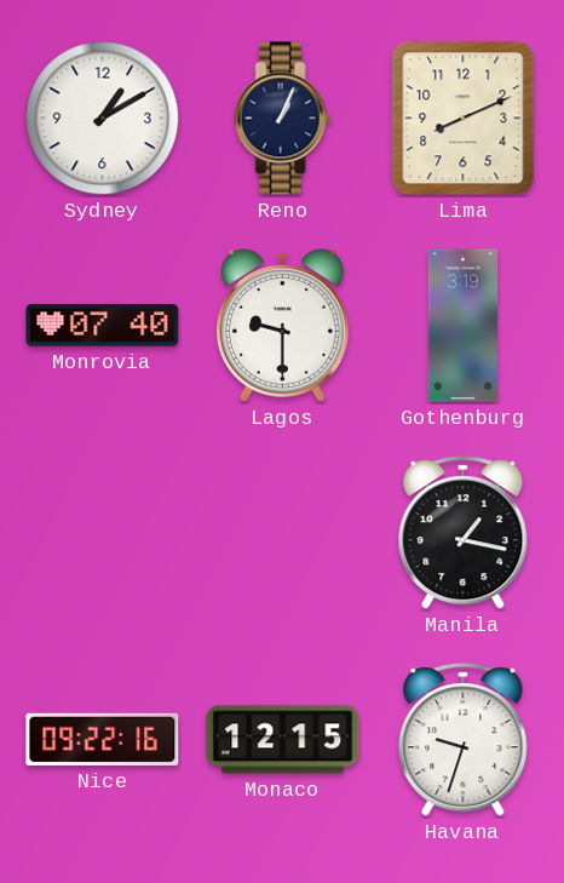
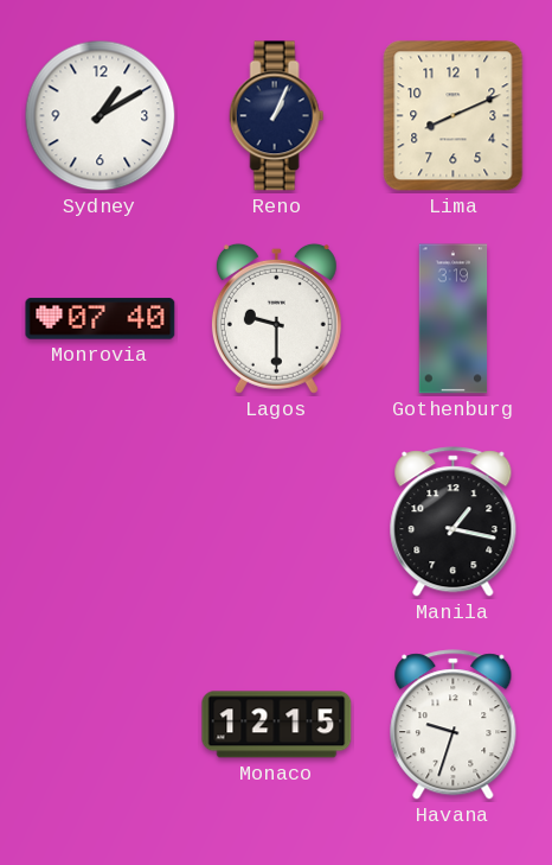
Nice: 09:22 -> none (103, 739)
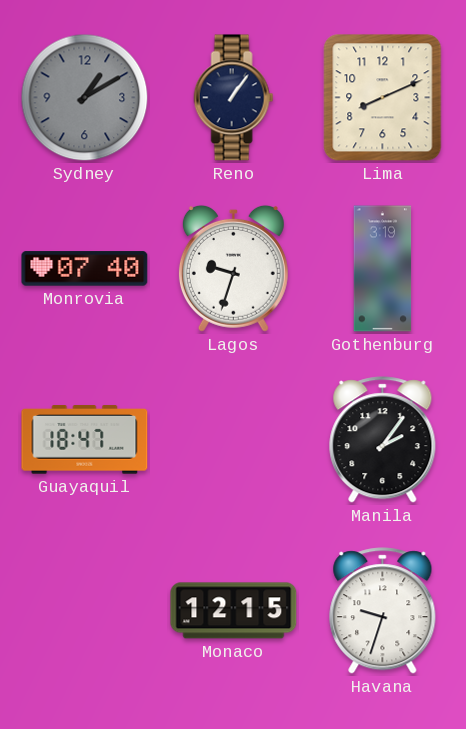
Sydney dial: white -> grey (85, 98)
Reno: 1:04 -> 1:06 (234, 98)
Lagos: 9:30 -> 9:33 (233, 268)
Guayaquil: none -> 18:47 (85, 440)
Manila: 1:17 -> 2:06 (383, 440)
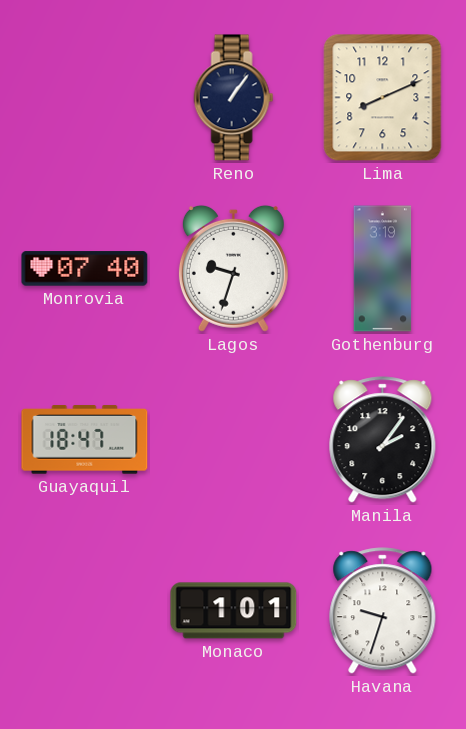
Sydney: 1:10 -> none (85, 98)
Monaco: 12:15 -> 1:01 (234, 611)
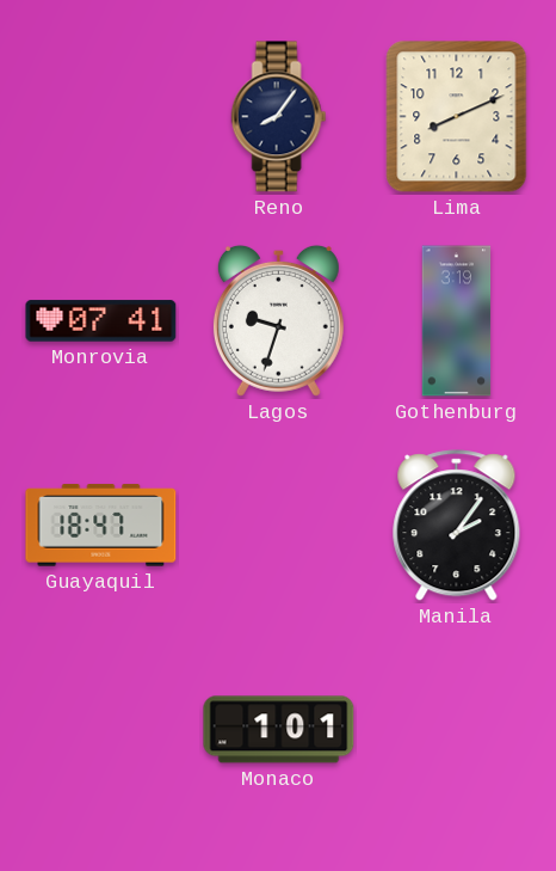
Reno: 1:06 -> 8:06 (279, 117)
Monrovia: 07:40 -> 07:41 (101, 321)
Havana: 9:33 -> none (383, 611)
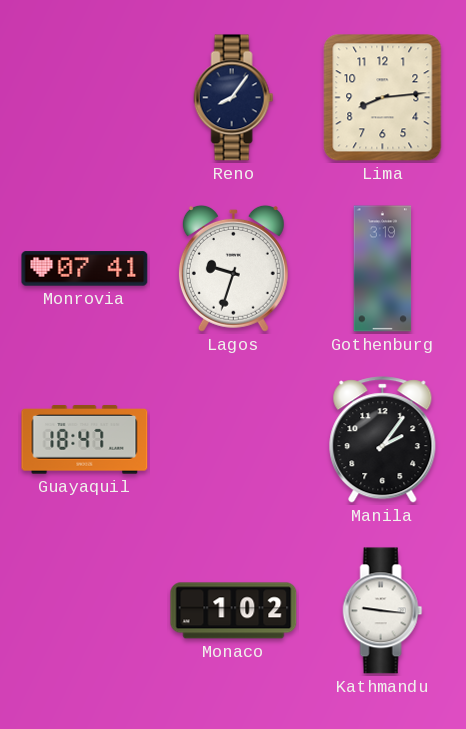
Lima: 8:11 -> 8:14 (383, 98)
Monaco: 1:01 -> 1:02 (234, 611)
Kathmandu: none -> 9:16 (383, 611)
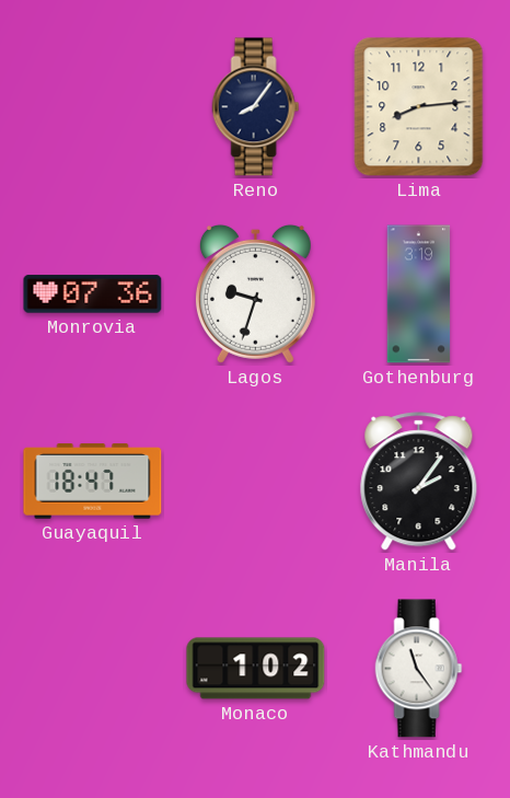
Monrovia: 07:41 -> 07:36 (93, 294)
Kathmandu: 9:16 -> 11:24 (419, 669)
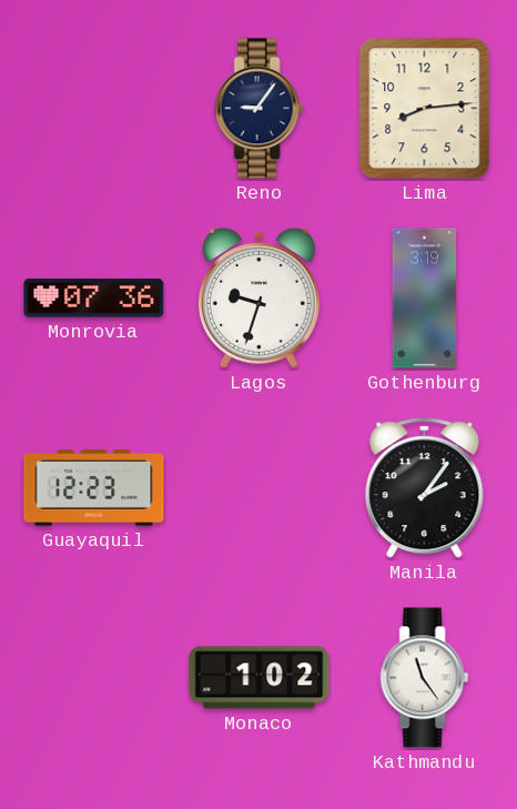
Reno: 8:06 -> 9:06 (260, 109)
Guayaquil: 18:47 -> 12:23 (94, 488)
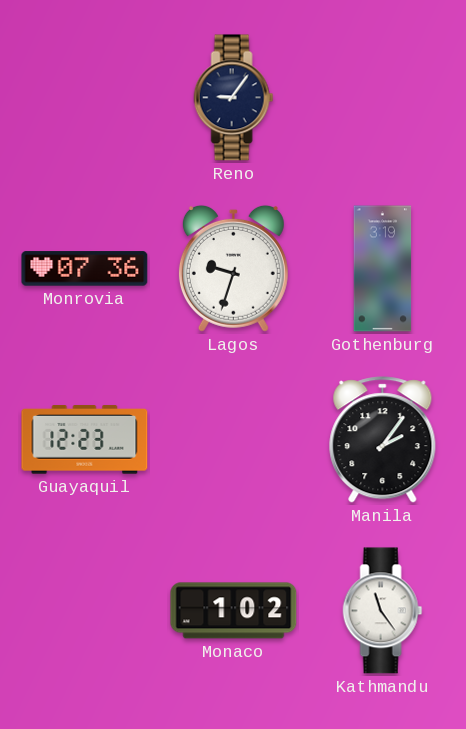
Lima: 8:14 -> none (425, 109)
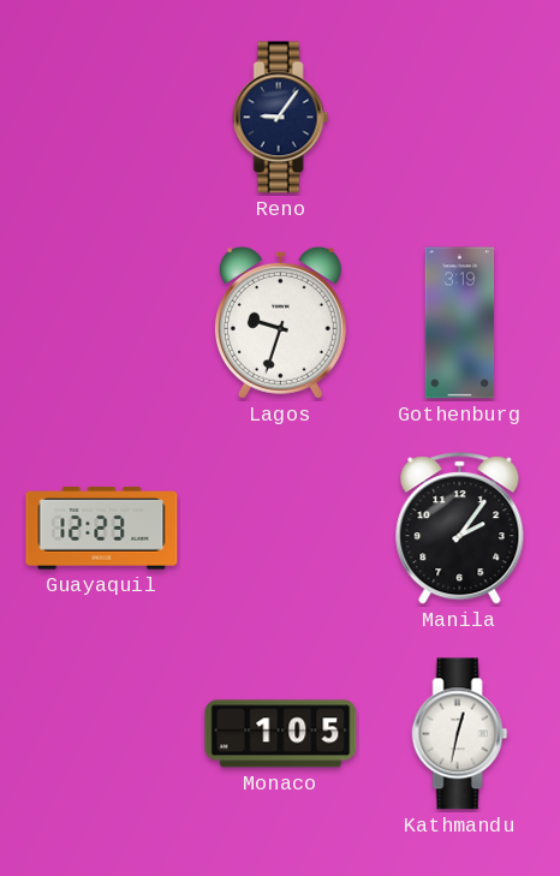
Monrovia: 07:36 -> none (85, 269)
Monaco: 1:02 -> 1:05 (281, 734)
Kathmandu: 11:24 -> 12:32 (460, 734)
